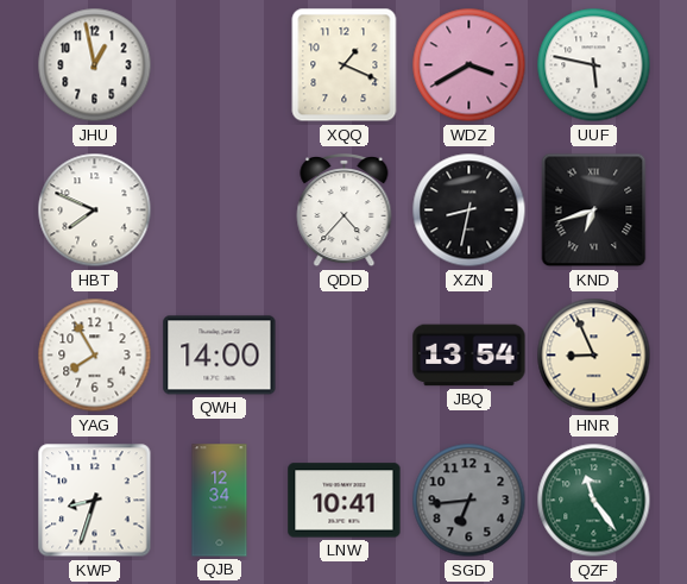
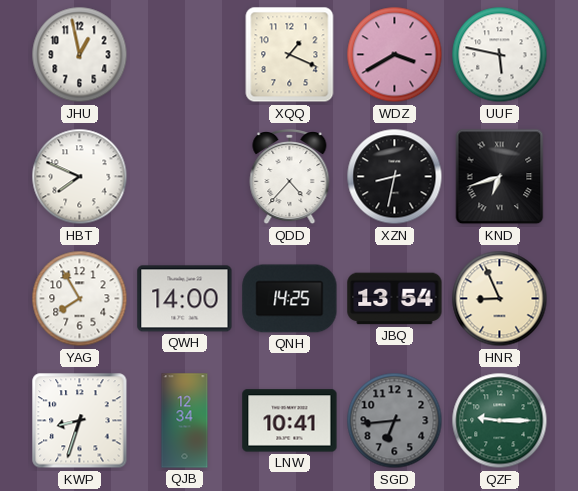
QNH: none -> 14:25 (290, 299)
QZF: 11:24 -> 9:15 (500, 421)
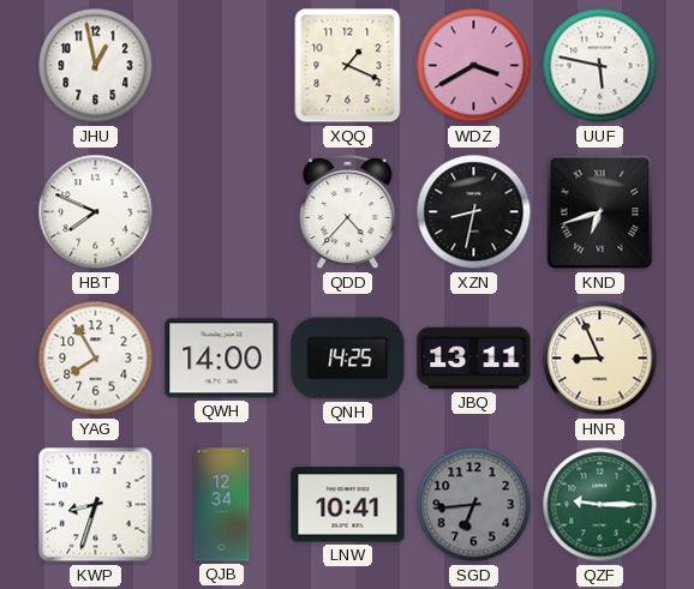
JBQ: 13:54 -> 13:11 (474, 359)
